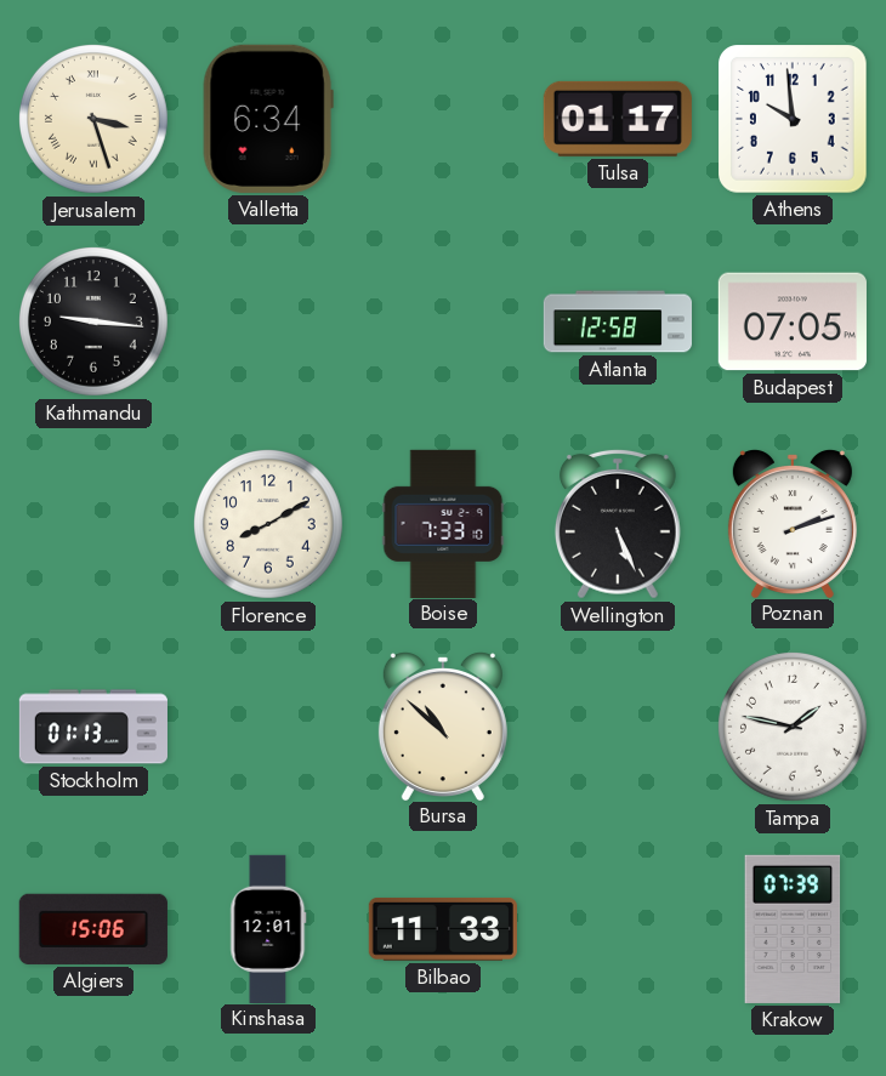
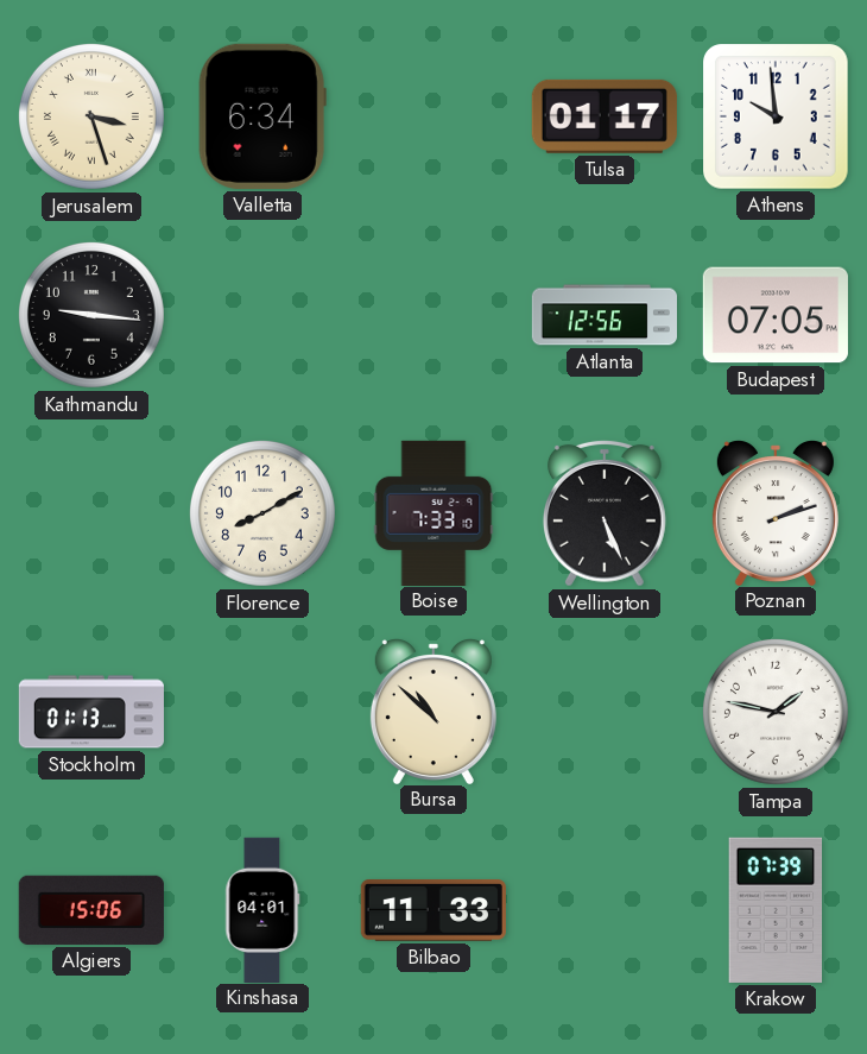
Atlanta: 12:58 -> 12:56 (603, 315)
Kinshasa: 12:01 -> 04:01 (262, 909)
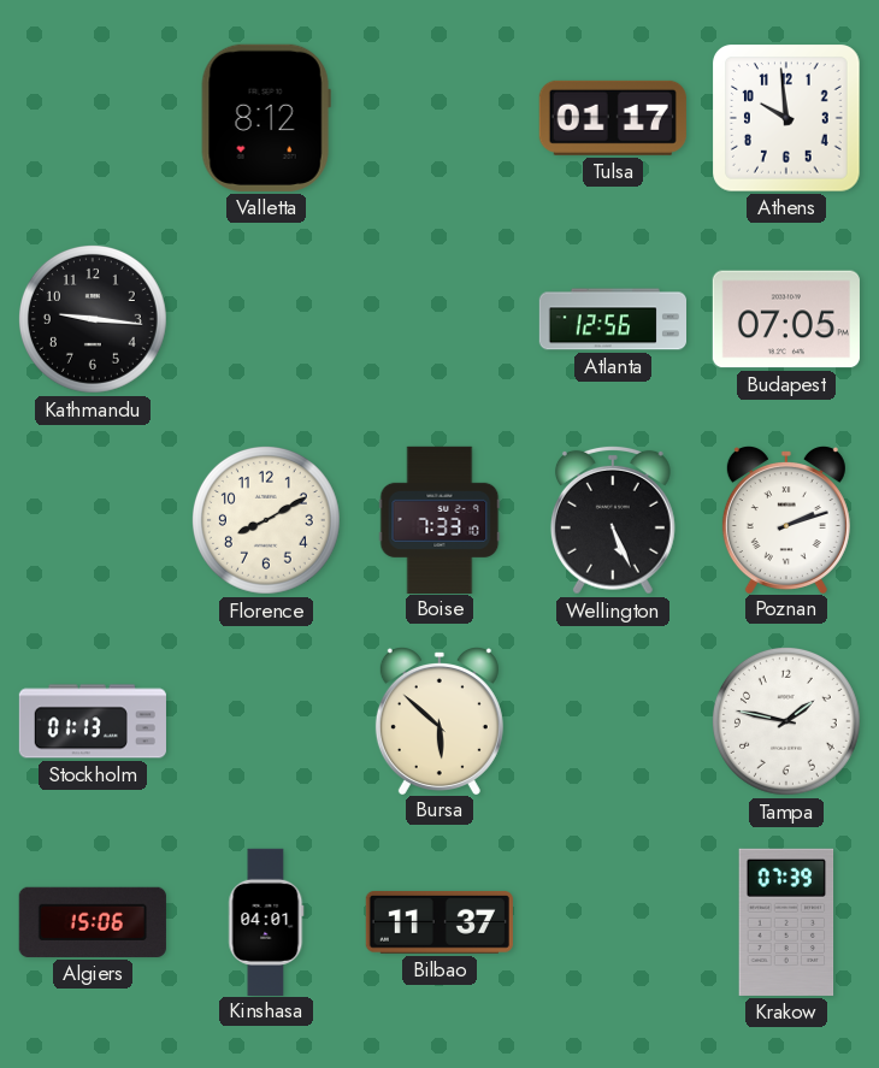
Jerusalem: 3:27 -> none (91, 116)
Valletta: 6:34 -> 8:12 (266, 118)
Bursa: 10:52 -> 5:52 (440, 721)
Bilbao: 11:33 -> 11:37 (440, 922)
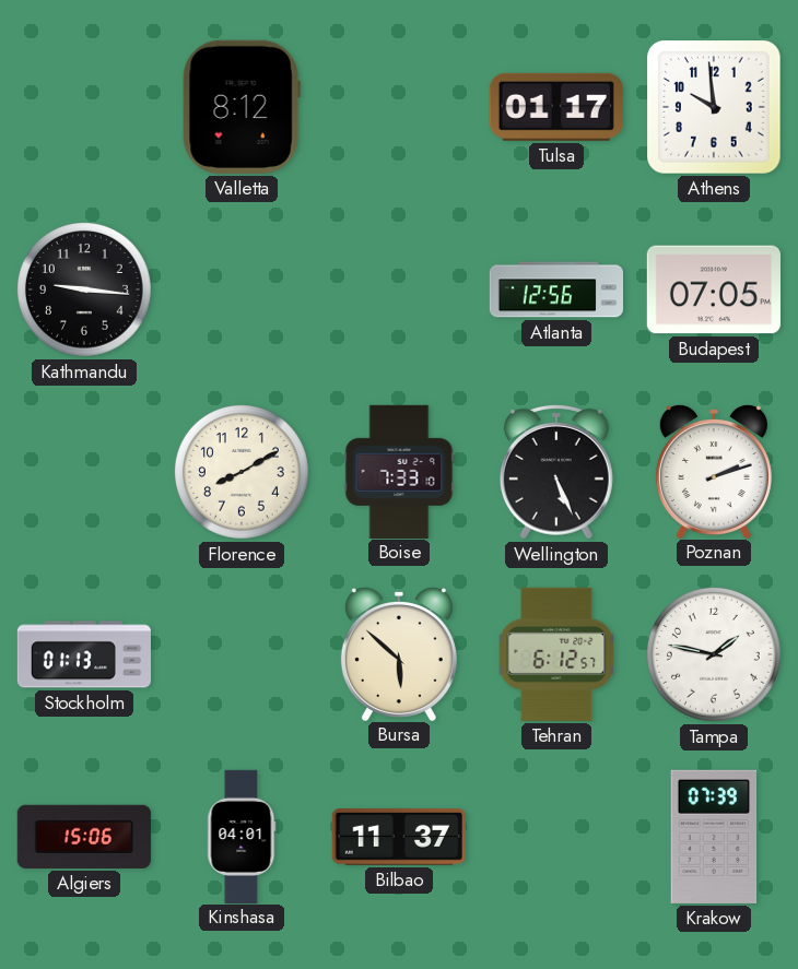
Tehran: none -> 6:12 (556, 654)
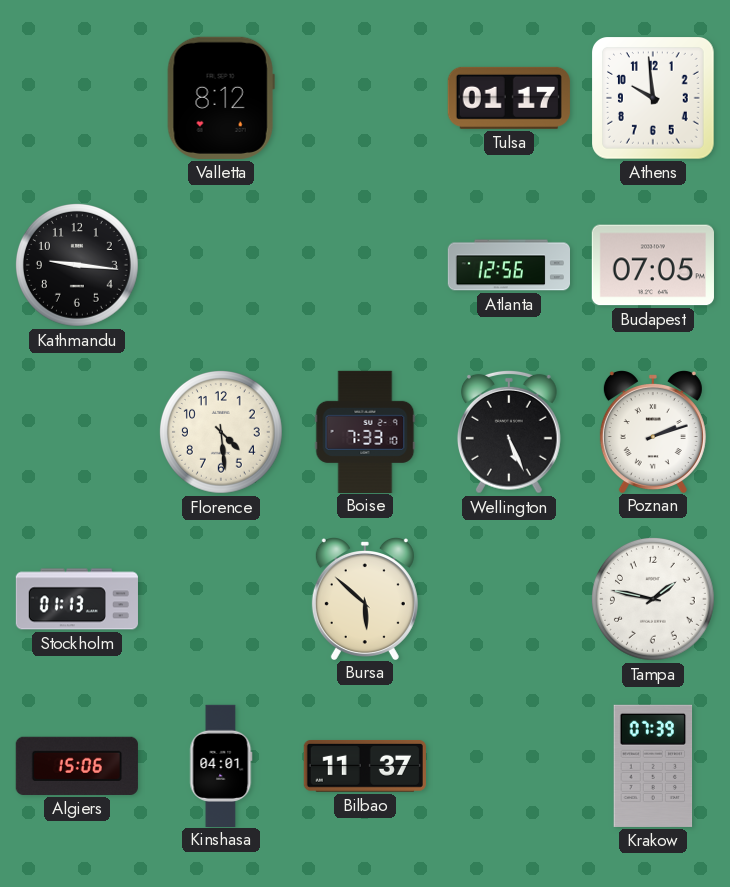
Florence: 8:10 -> 4:29 (221, 432)
Tehran: 6:12 -> none (556, 654)
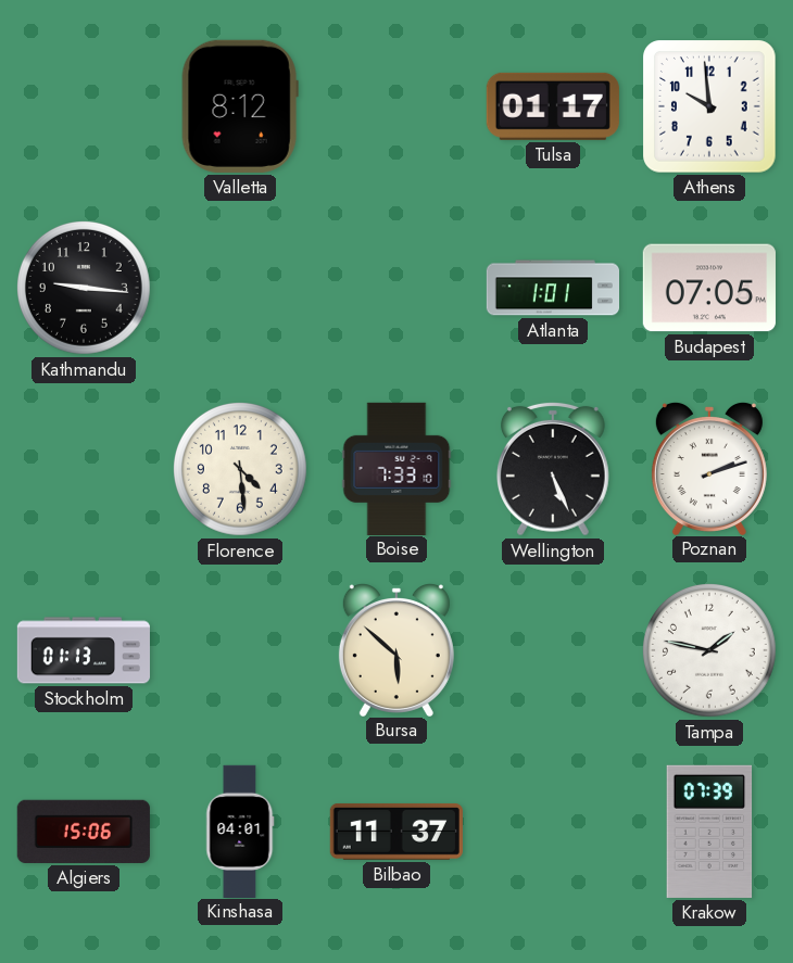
Atlanta: 12:56 -> 1:01 (552, 288)
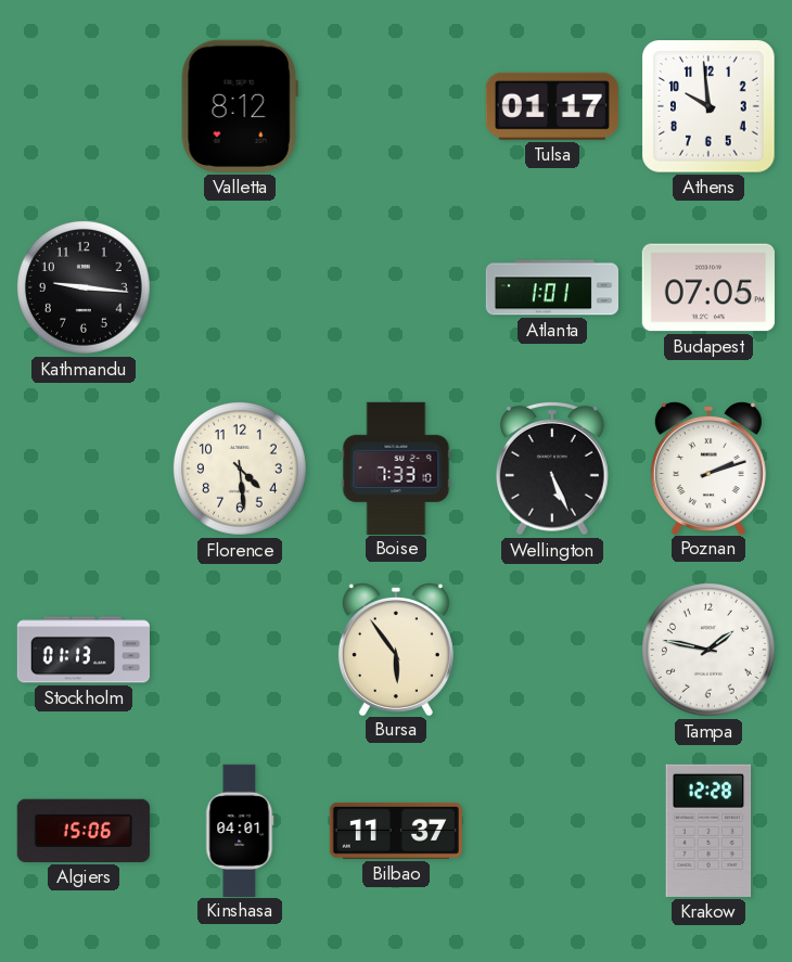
Bursa: 5:52 -> 5:54 (396, 650)
Krakow: 07:39 -> 12:28 (708, 831)
